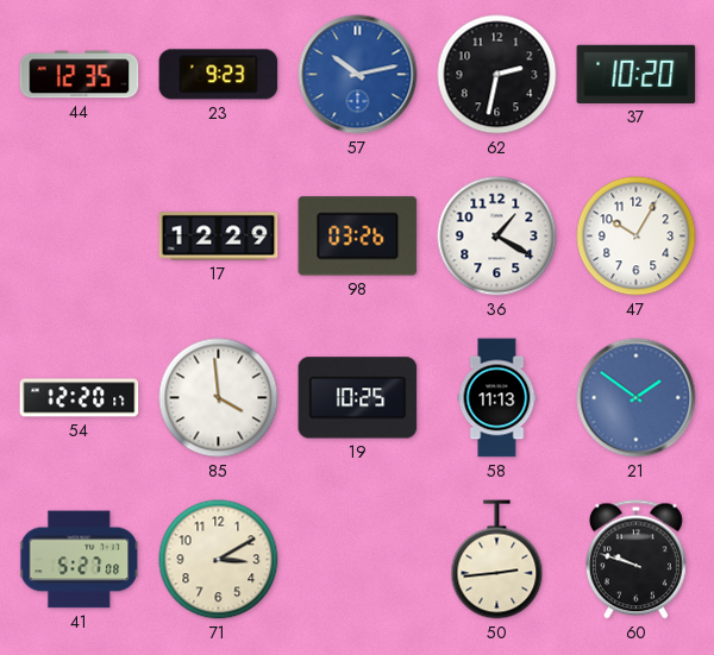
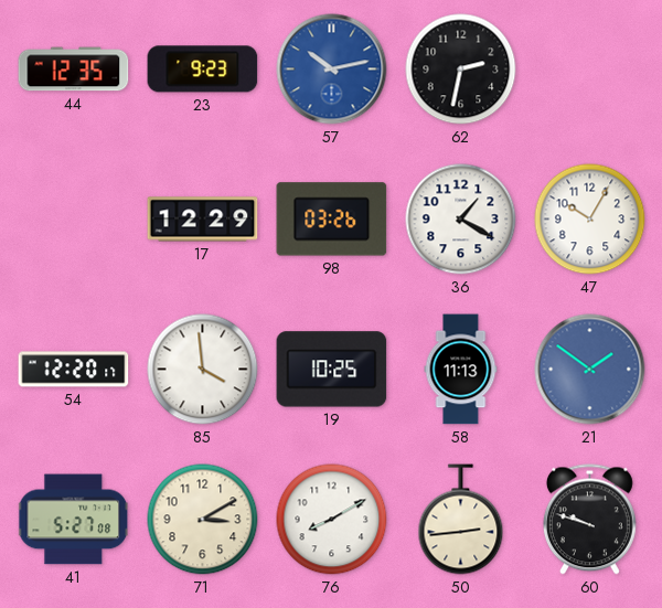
37: 10:20 -> none (637, 74)
76: none -> 8:10 (332, 520)
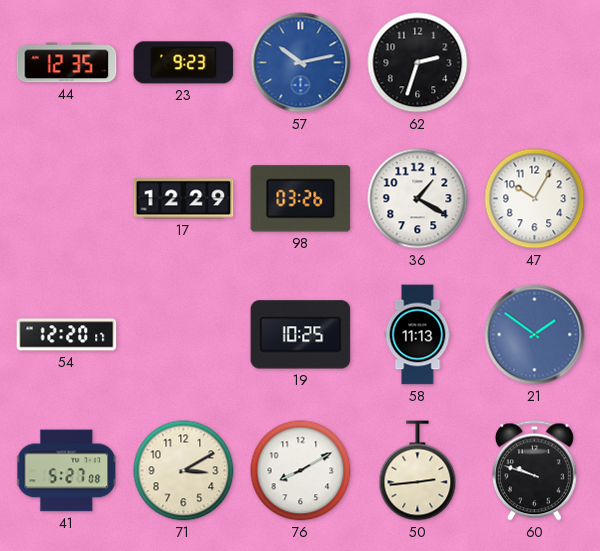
62: 2:32 -> 2:33 (418, 63)
85: 3:59 -> none (203, 370)
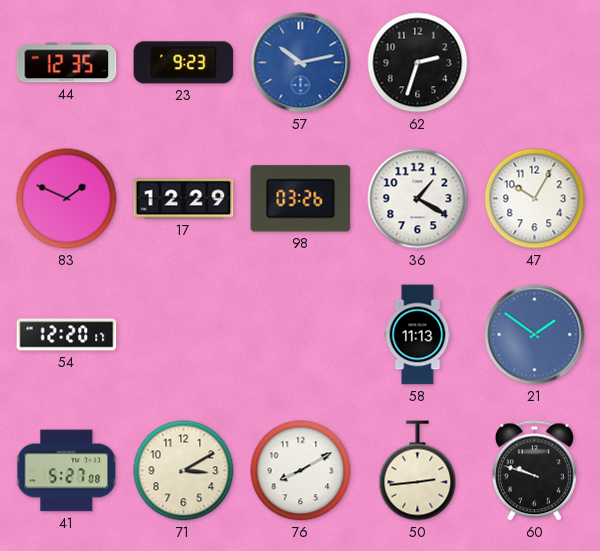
83: none -> 1:49 (67, 199)
19: 10:25 -> none (301, 335)
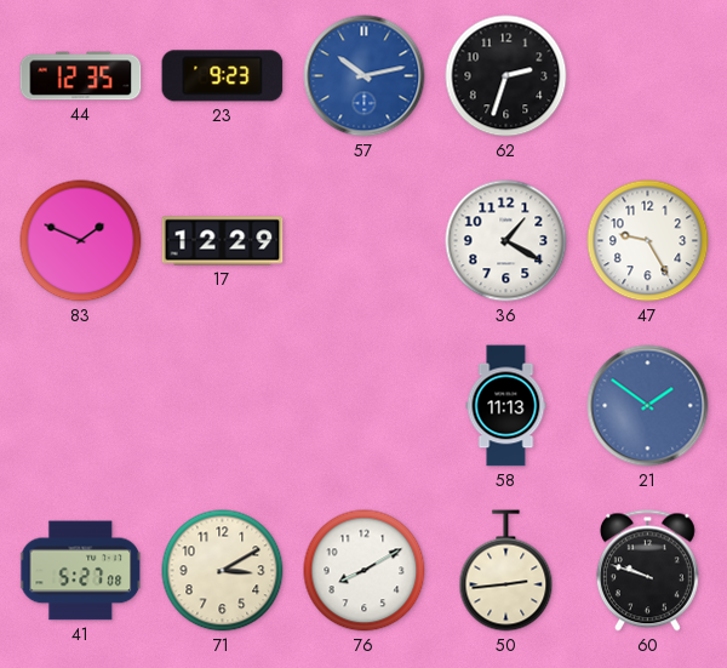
98: 03:26 -> none (301, 199)
47: 10:05 -> 9:25 (648, 241)
54: 12:20 -> none (67, 335)
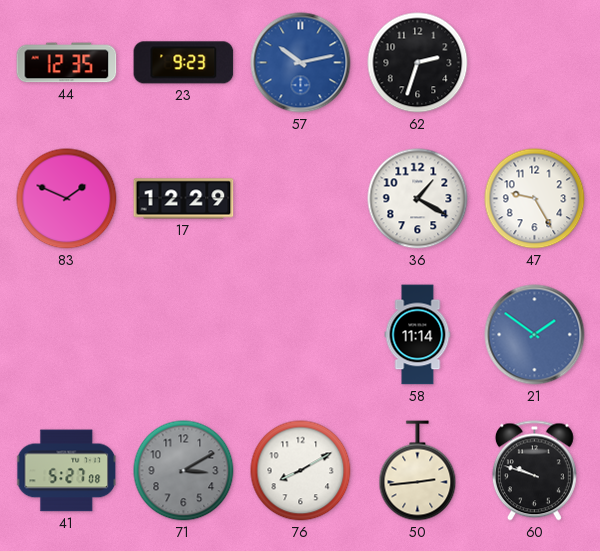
58: 11:13 -> 11:14 (418, 335)
71 dial: cream -> grey (184, 471)
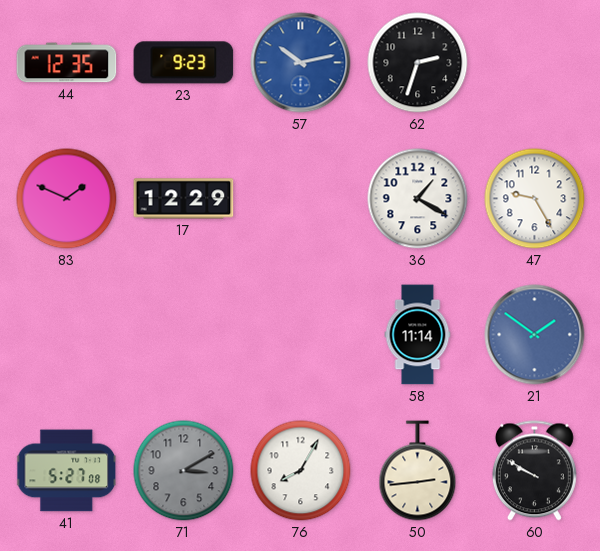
76: 8:10 -> 8:05 (301, 471)
60: 9:48 -> 9:50 (534, 471)
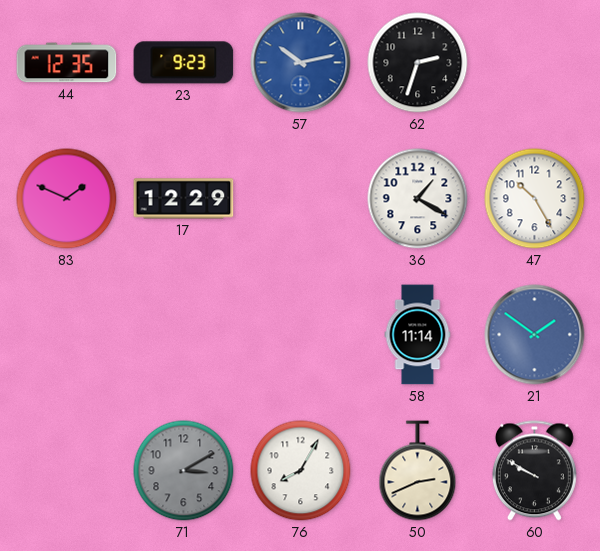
47: 9:25 -> 10:25 (535, 199)
41: 5:27 -> none (67, 471)
50: 2:44 -> 2:41 (418, 471)
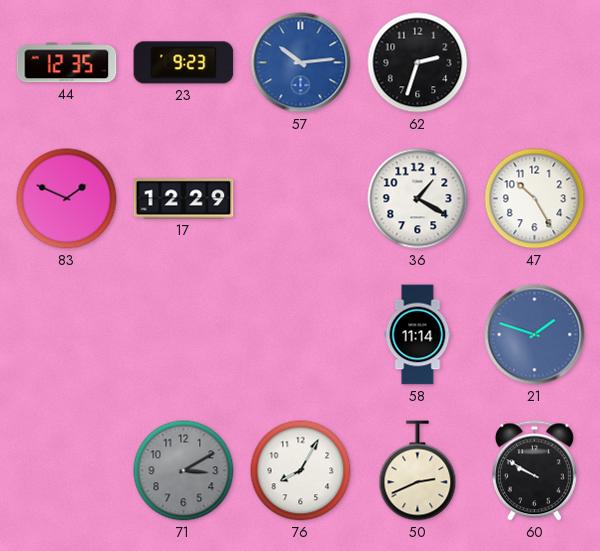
57: 10:13 -> 10:14 (301, 63)
21: 1:51 -> 1:48 (535, 335)
